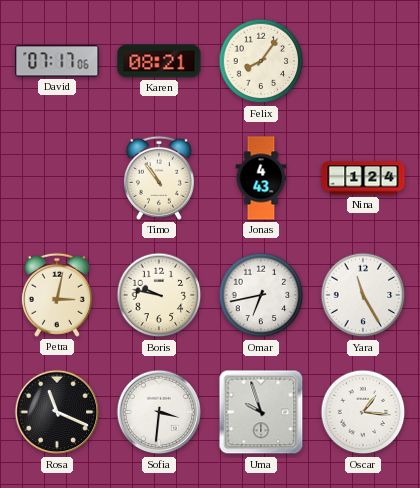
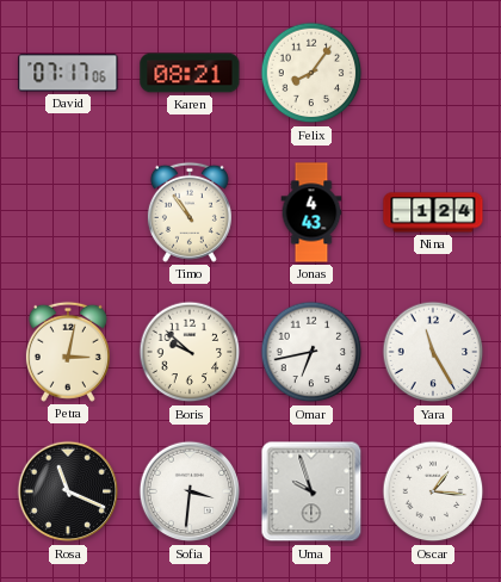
Boris: 9:47 -> 9:52 (190, 352)
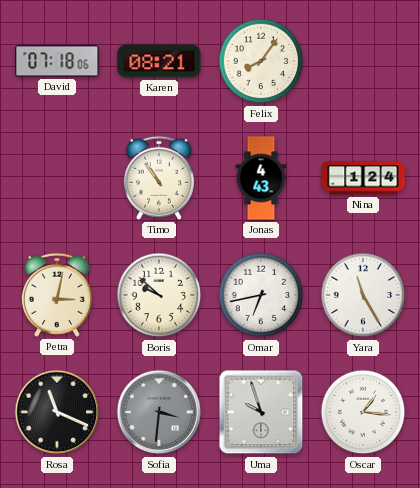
David: 07:17 -> 07:18 (57, 61)
Sofia dial: white -> grey (159, 412)
